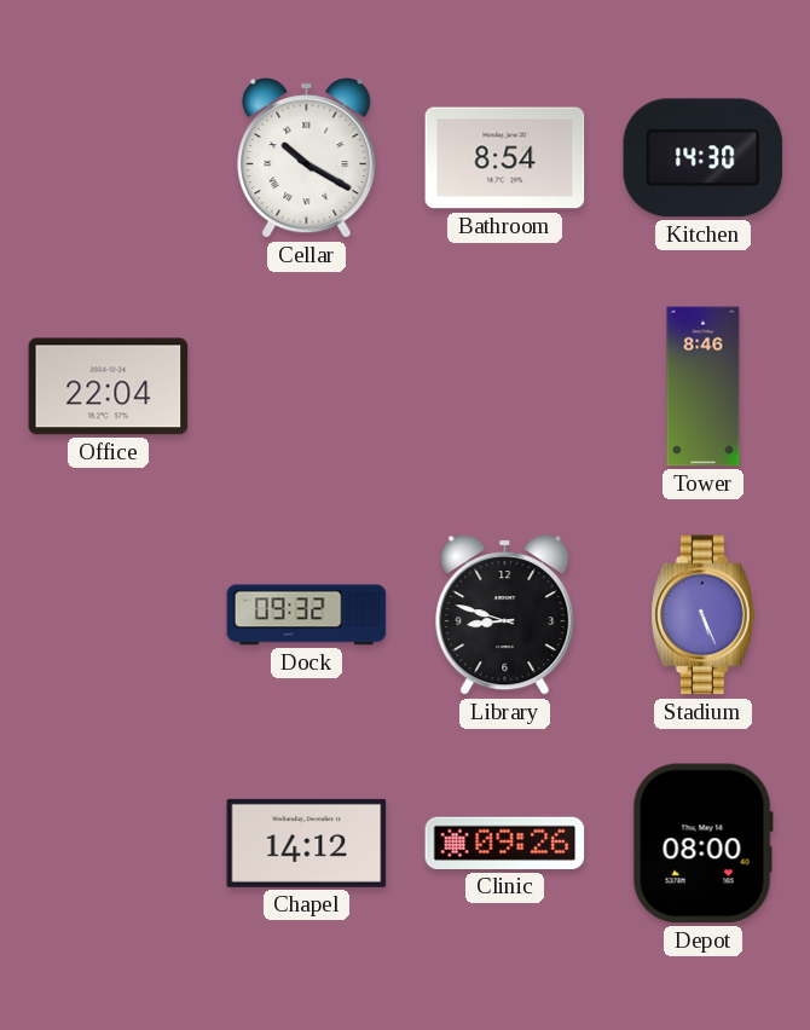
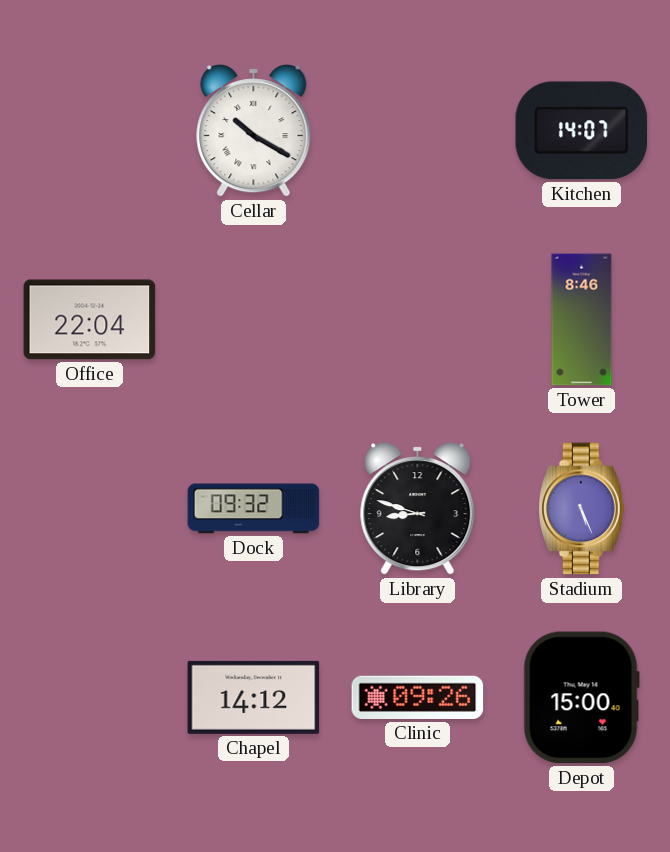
Bathroom: 8:54 -> none (505, 158)
Kitchen: 14:30 -> 14:07 (582, 131)
Depot: 08:00 -> 15:00 (581, 698)
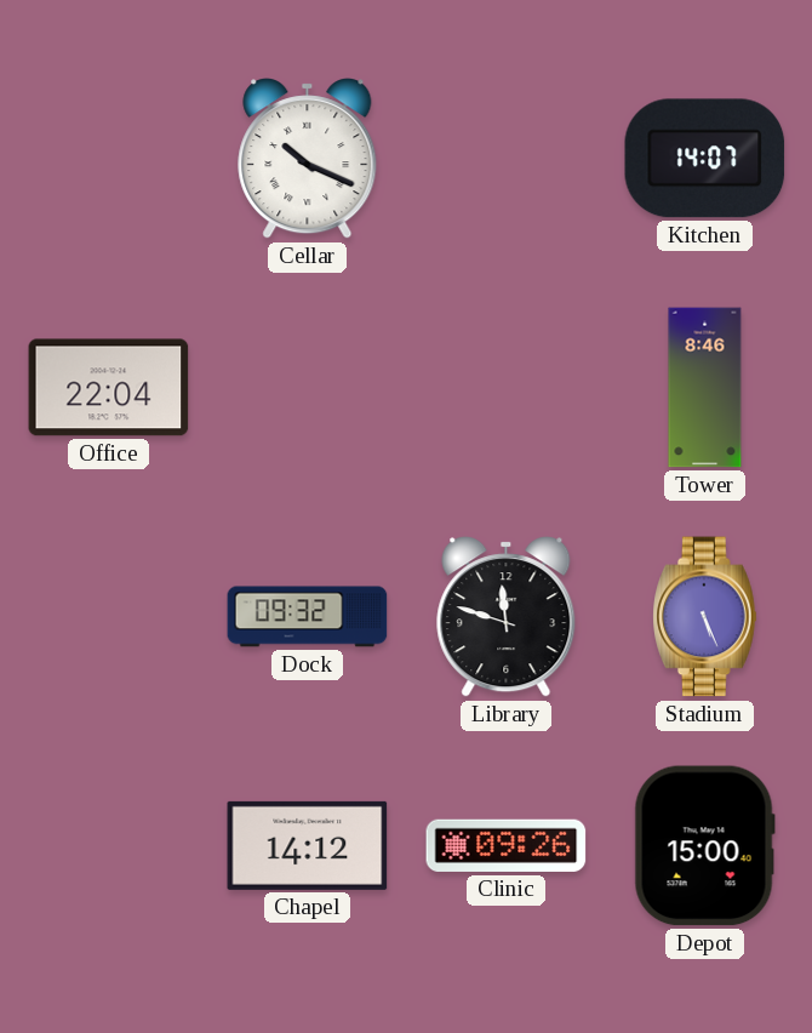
Cellar: 10:20 -> 10:19 (308, 159)
Library: 8:48 -> 11:48 (507, 617)
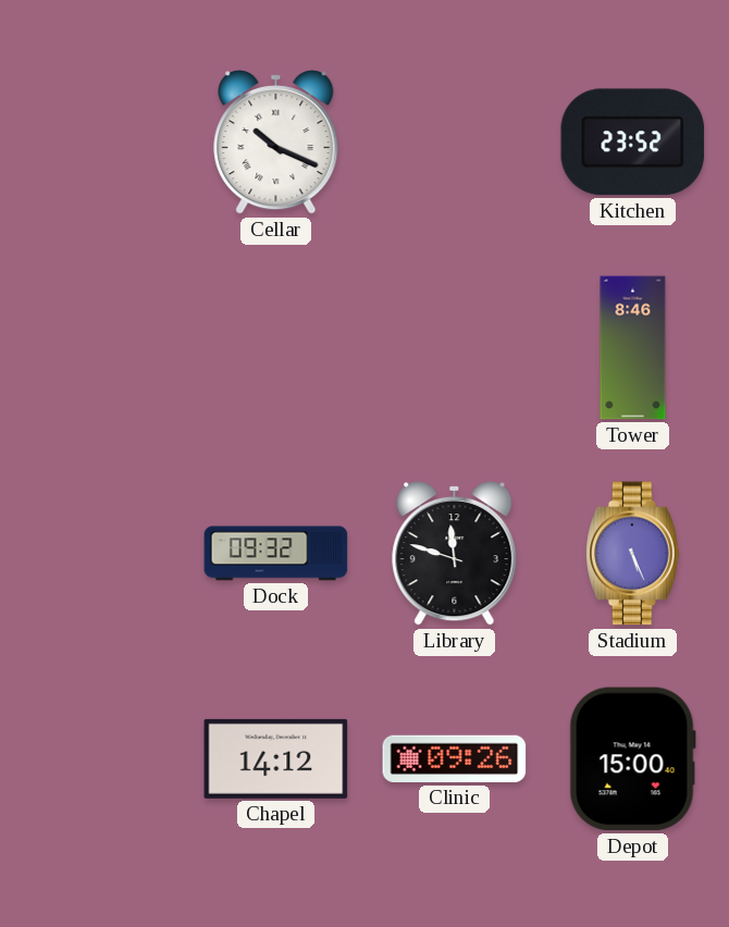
Kitchen: 14:07 -> 23:52 (633, 143)
Office: 22:04 -> none (109, 388)
